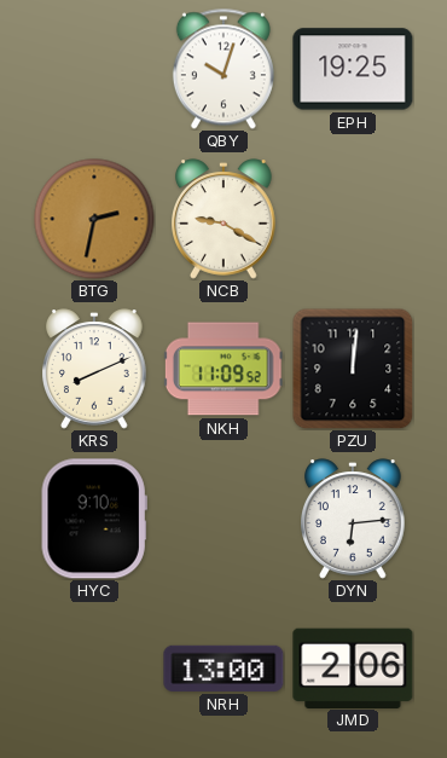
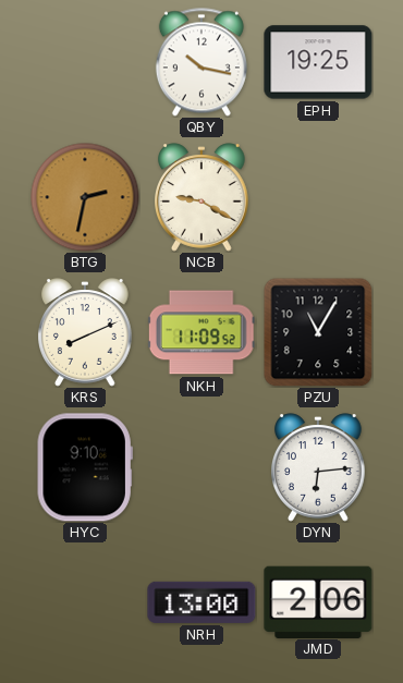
QBY: 10:03 -> 10:17 (201, 62)
PZU: 12:01 -> 11:05 (318, 332)
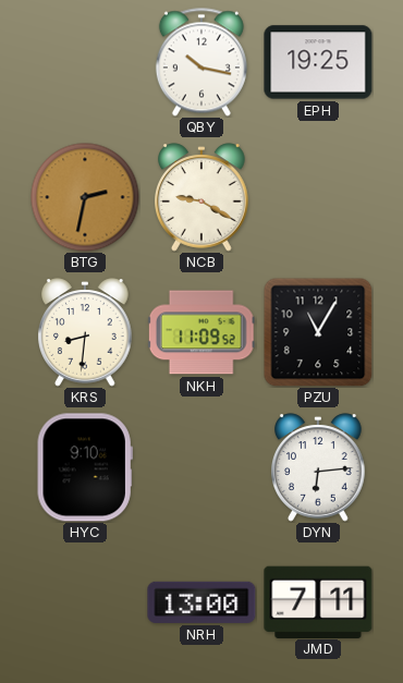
KRS: 8:11 -> 8:31 (86, 332)
JMD: 2:06 -> 7:11 (318, 601)
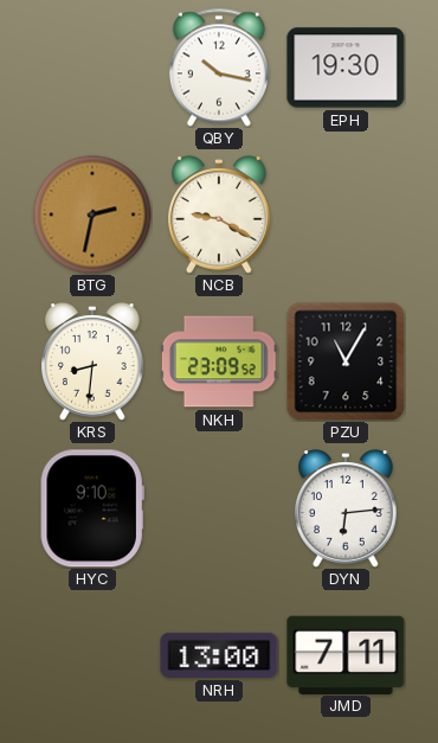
EPH: 19:25 -> 19:30 (346, 68)
NKH: 11:09 -> 23:09 (219, 361)
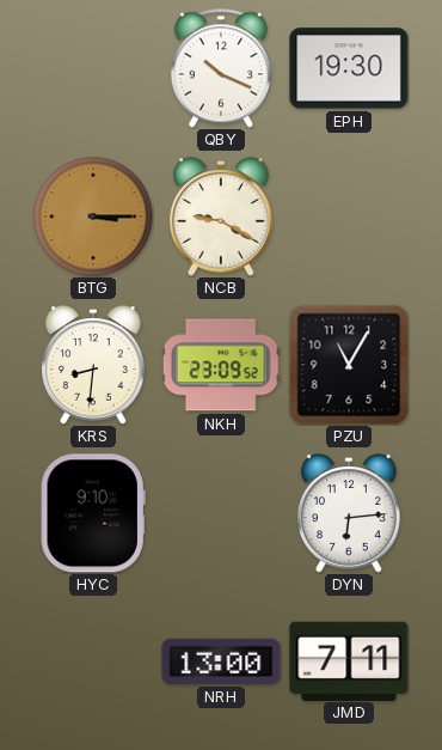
QBY: 10:17 -> 10:19 (221, 68)
BTG: 2:32 -> 3:15 (93, 217)
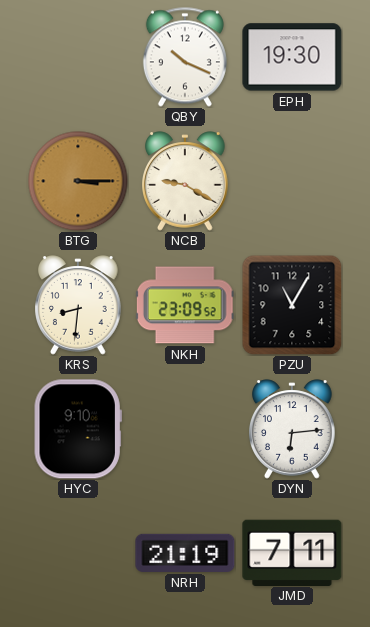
NRH: 13:00 -> 21:19 (185, 553)
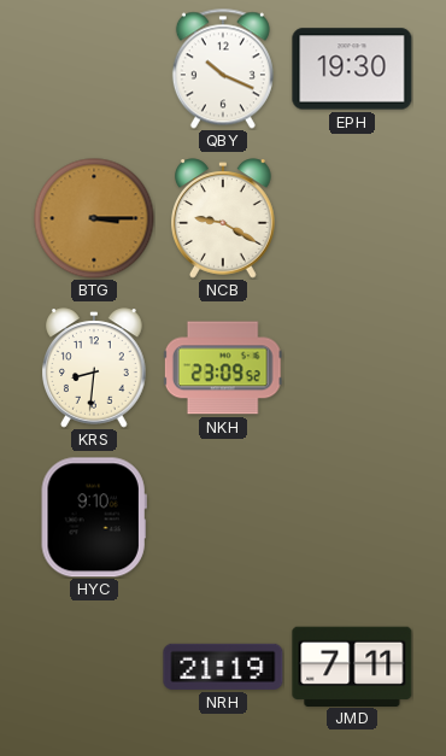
PZU: 11:05 -> none (292, 305)
DYN: 6:14 -> none (293, 429)
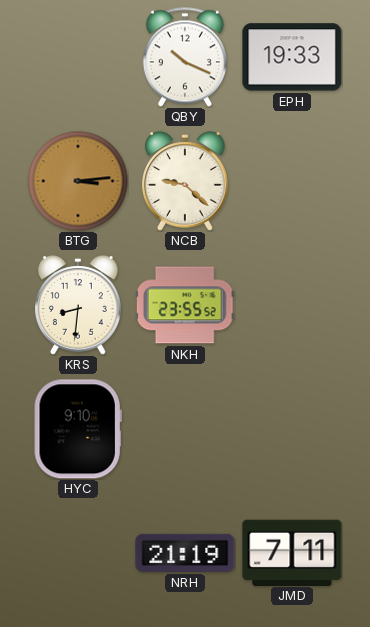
EPH: 19:30 -> 19:33 (292, 57)
BTG: 3:15 -> 3:14 (78, 181)
NCB: 9:20 -> 9:22 (186, 181)
NKH: 23:09 -> 23:55 (185, 305)
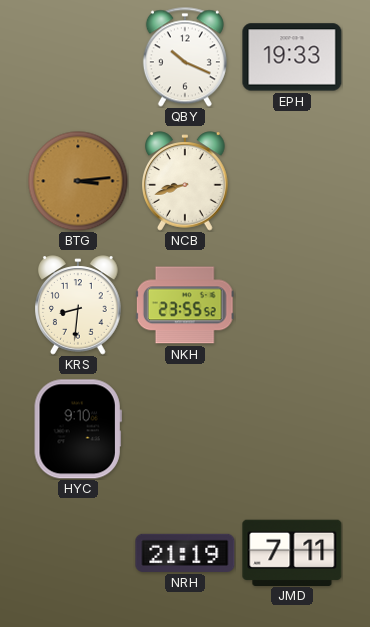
NCB: 9:22 -> 8:42 (186, 181)
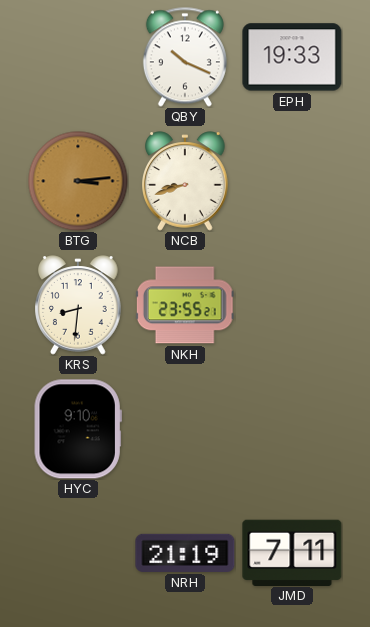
NKH: 23:55:52 -> 23:55:21 (185, 305)
